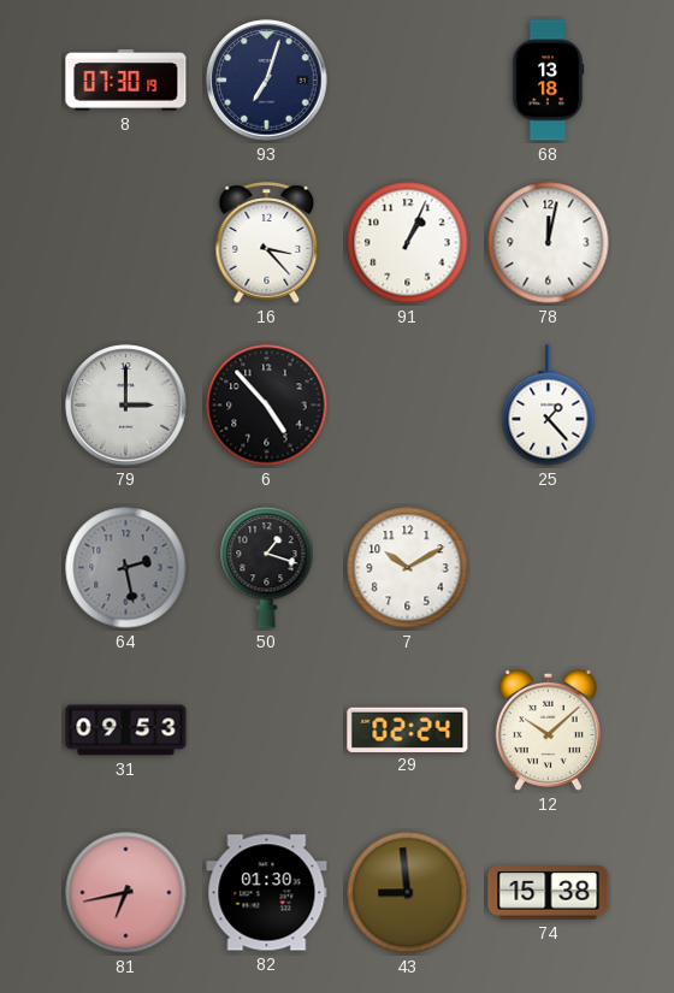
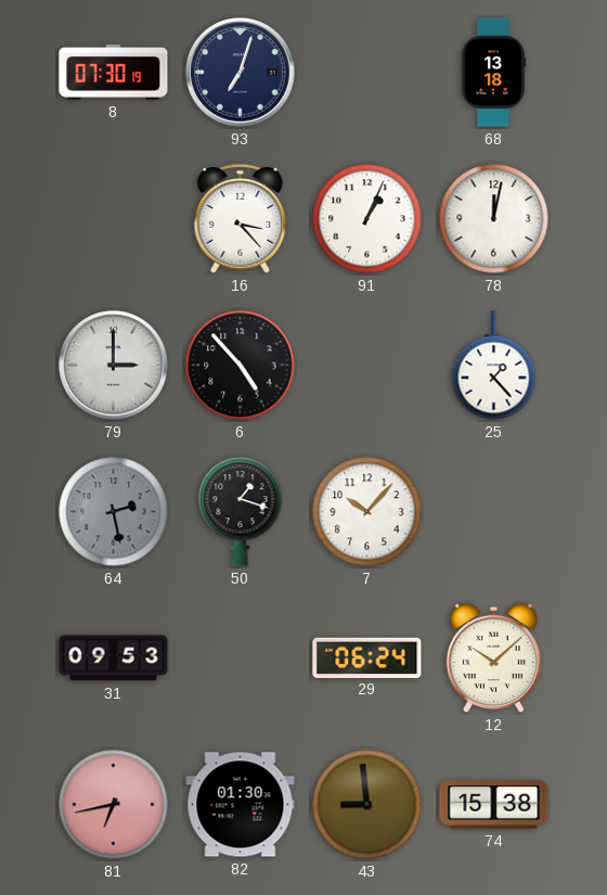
7: 10:10 -> 10:07 (367, 512)
29: 02:24 -> 06:24 (367, 657)
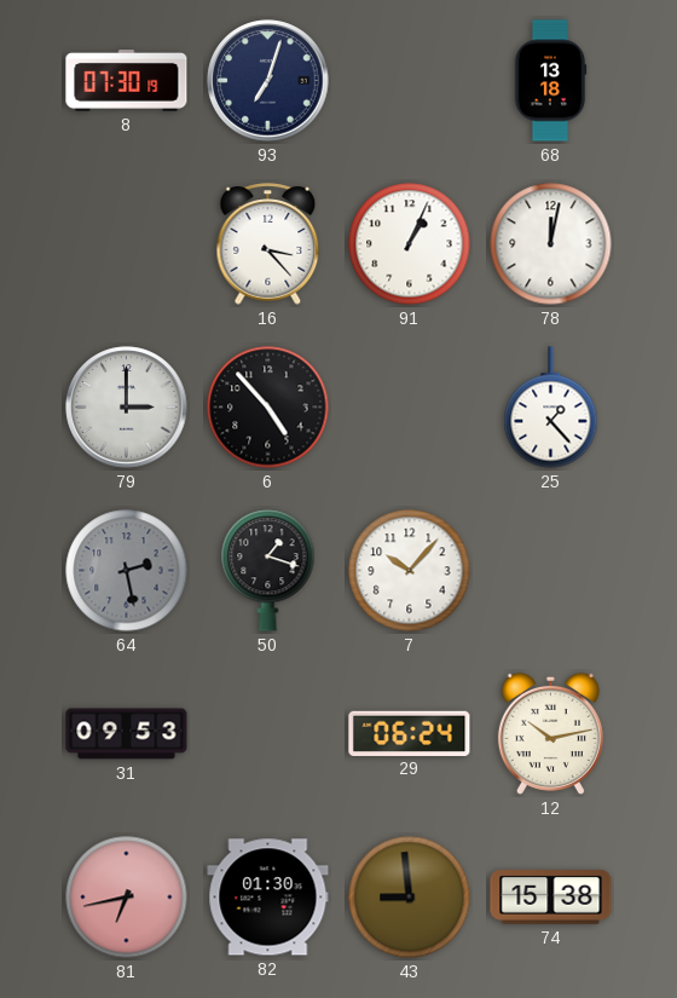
12: 10:08 -> 10:13 (550, 733)
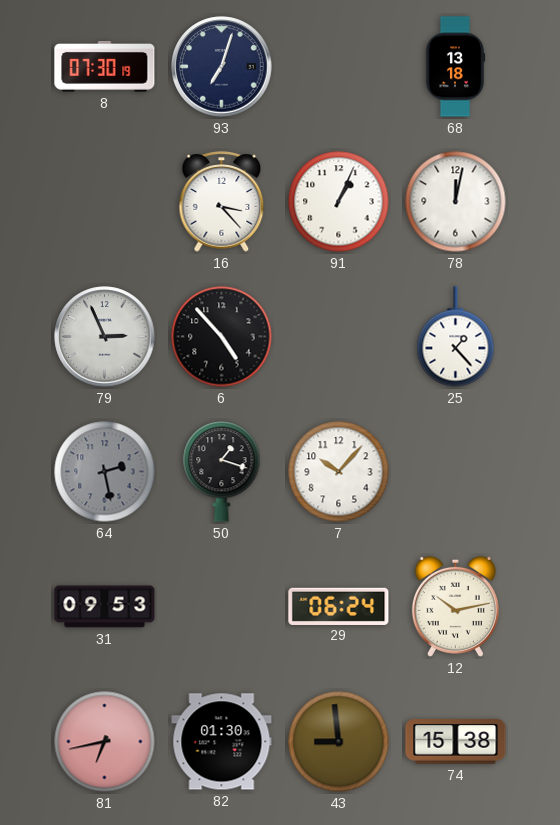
79: 3:00 -> 2:56 (105, 337)
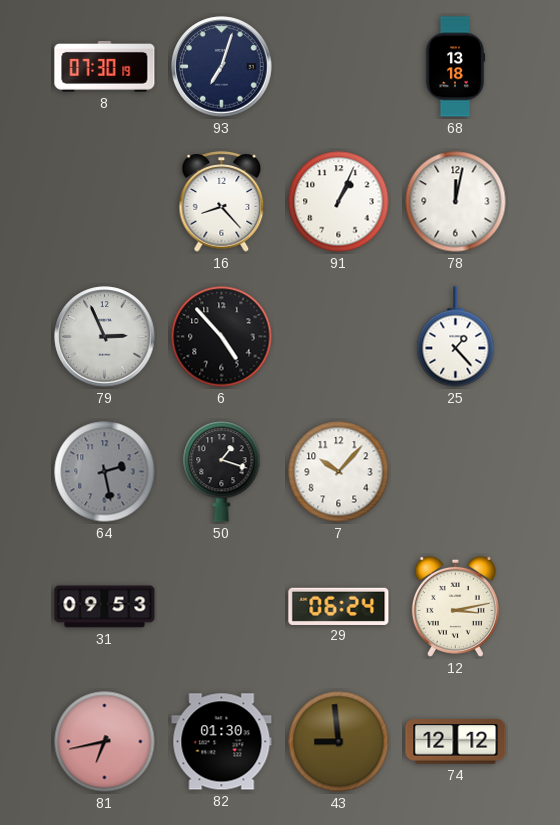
16: 3:23 -> 8:23 (222, 202)
12: 10:13 -> 3:13 (455, 606)
74: 15:38 -> 12:12 (456, 742)
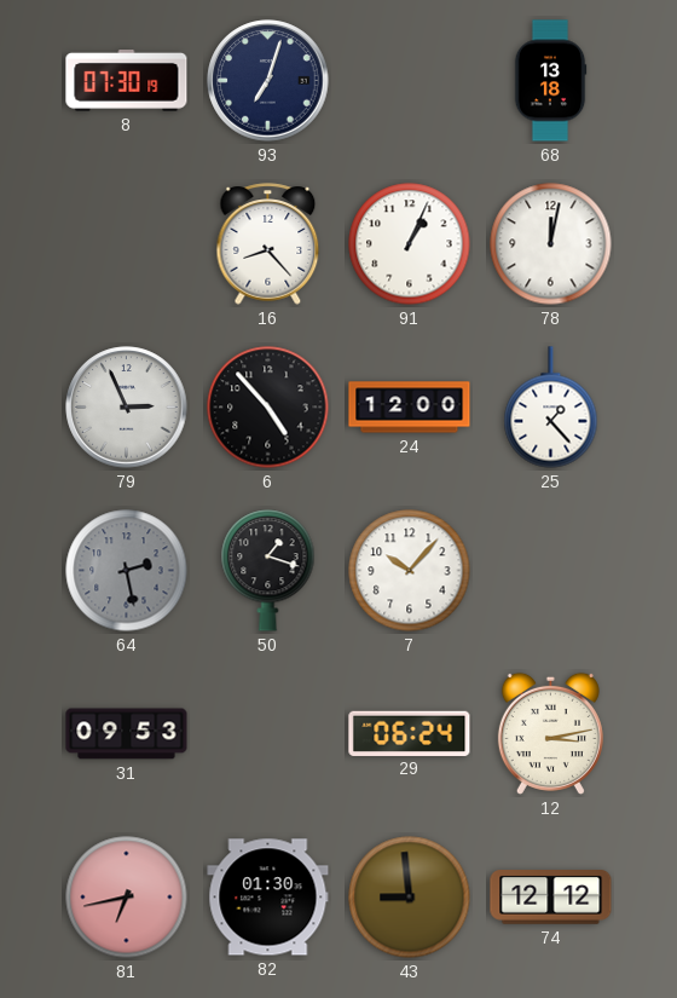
24: none -> 12:00 (410, 408)
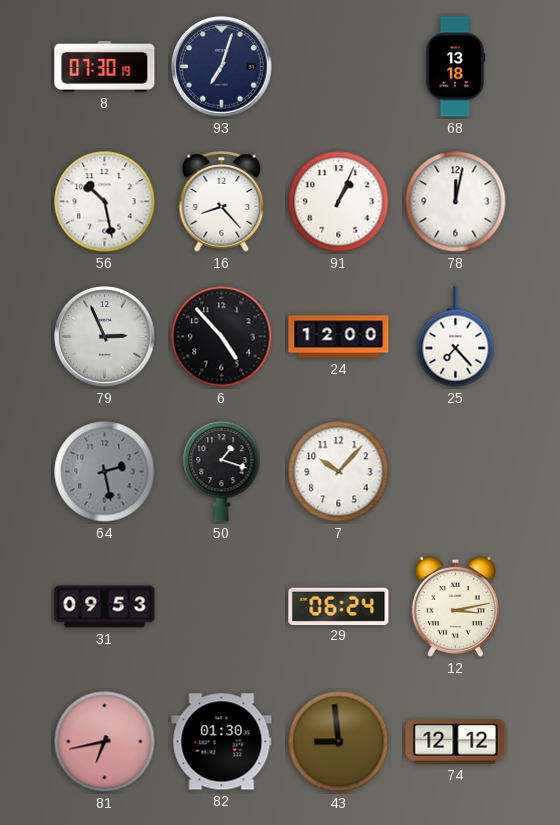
56: none -> 10:28 (105, 202)
25: 1:23 -> 7:23 (456, 337)
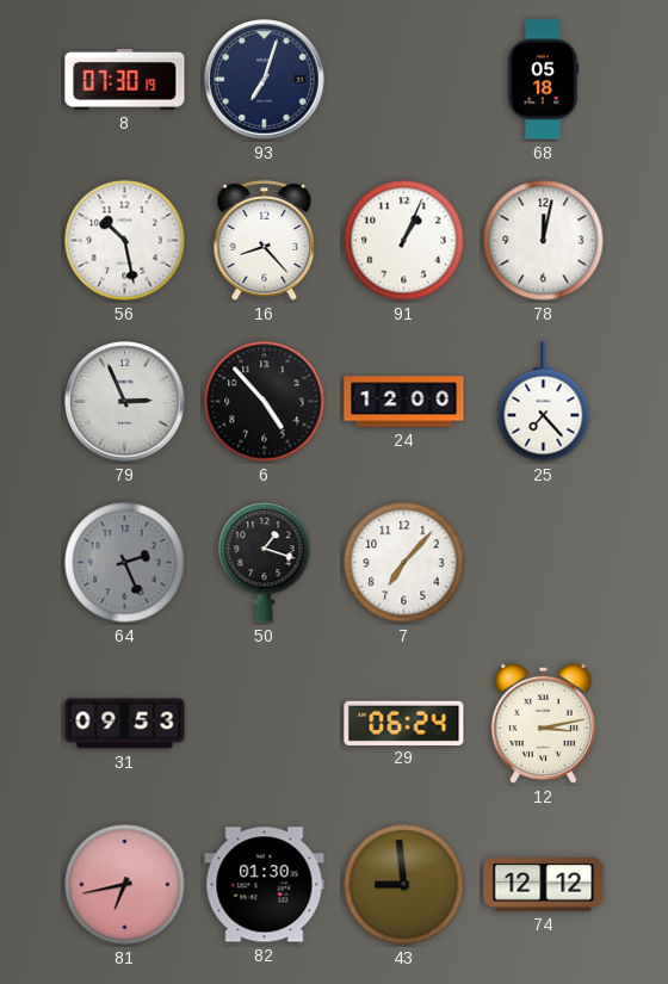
68: 13:18 -> 05:18 (543, 80)
64: 2:28 -> 2:26 (125, 563)
7: 10:07 -> 7:07 (404, 563)
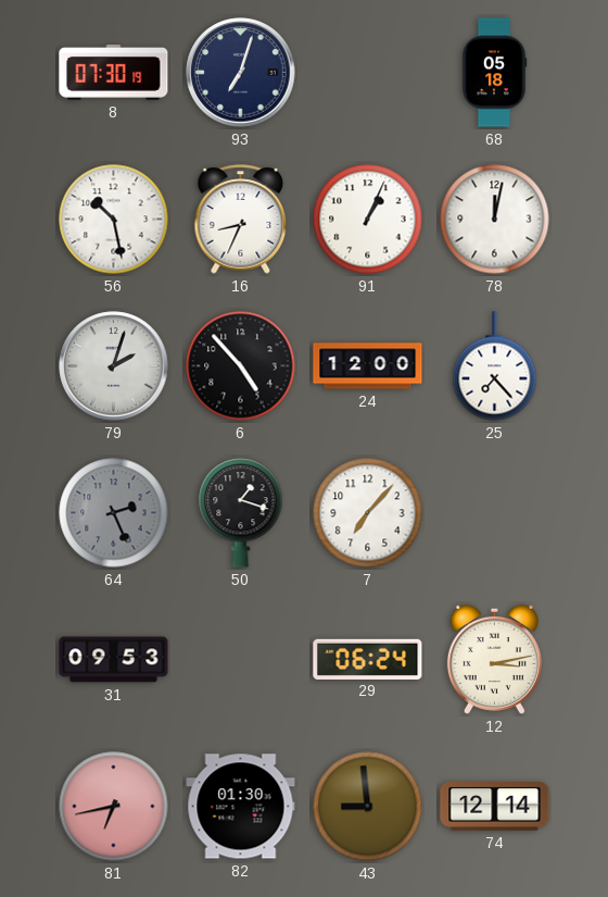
16: 8:23 -> 8:34 (241, 220)
79: 2:56 -> 2:03 (114, 366)
74: 12:12 -> 12:14 (495, 807)
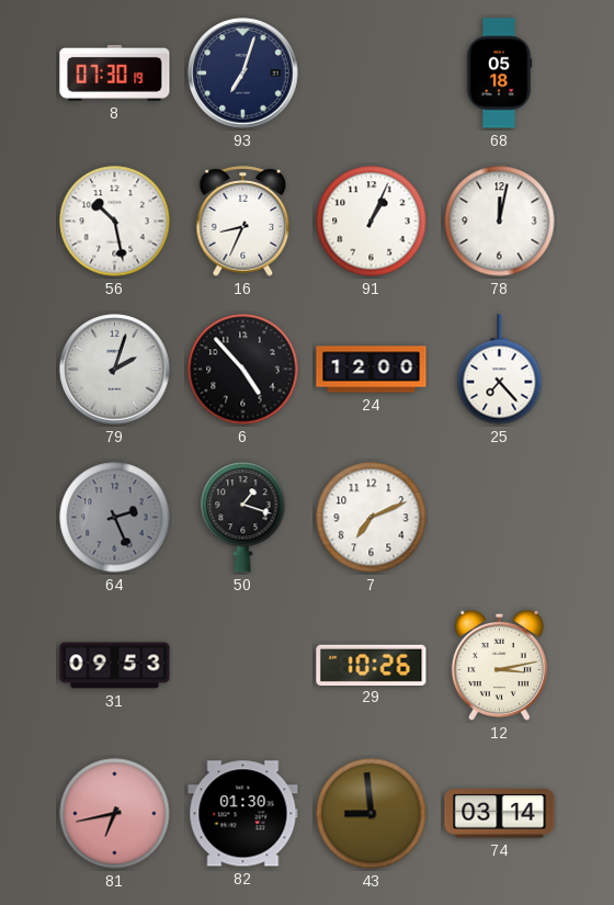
7: 7:07 -> 7:11 (372, 518)
29: 06:24 -> 10:26 (372, 665)
74: 12:14 -> 03:14 (500, 814)
